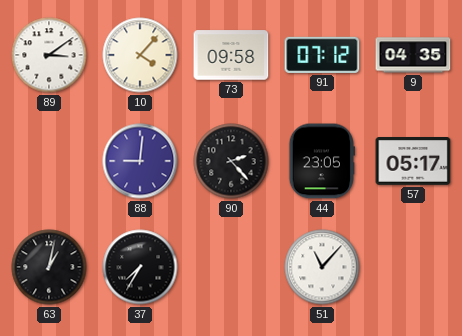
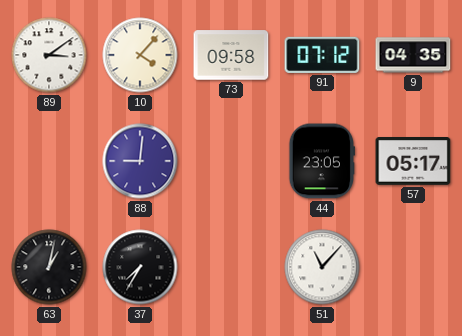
90: 2:23 -> none (231, 161)
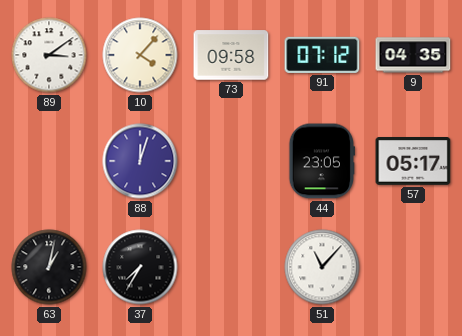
88: 9:01 -> 12:03 (140, 161)
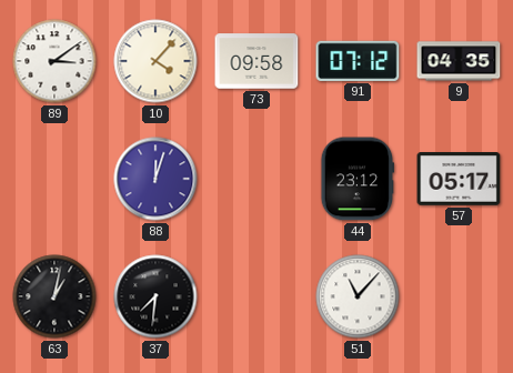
44: 23:05 -> 23:12 (356, 179)
37: 7:35 -> 7:31 (155, 296)
